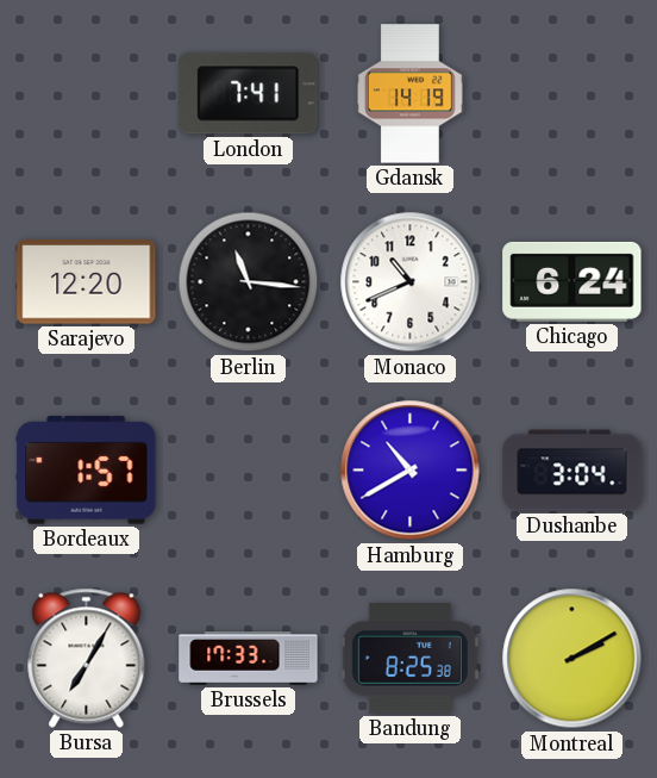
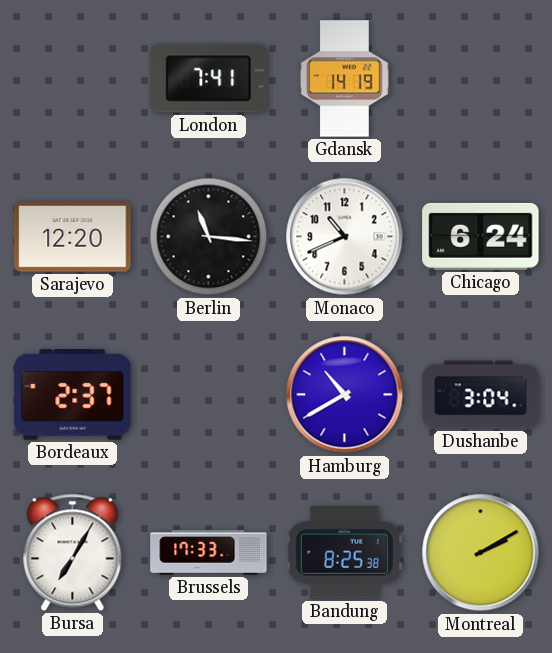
Bordeaux: 1:57 -> 2:37 (73, 395)
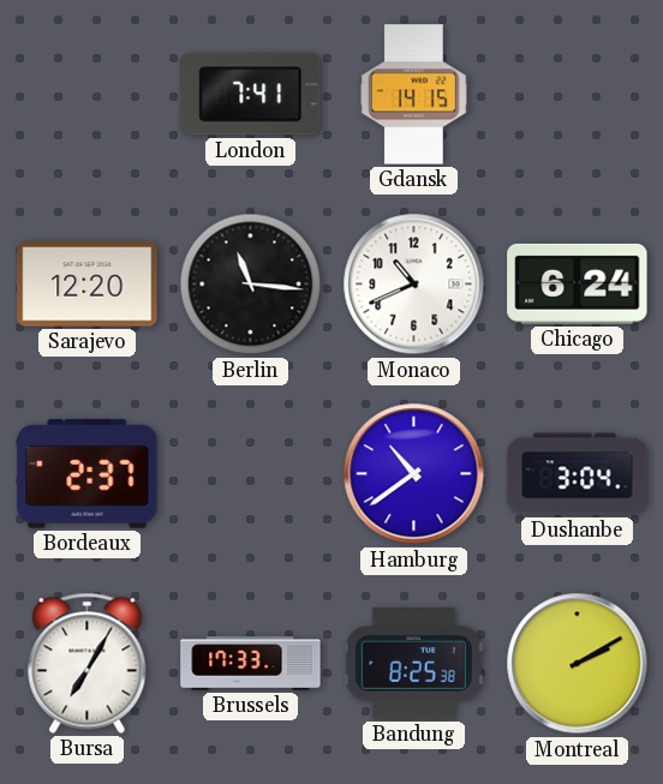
Gdansk: 14:19 -> 14:15 (414, 95)
Hamburg: 10:40 -> 10:39 (414, 474)
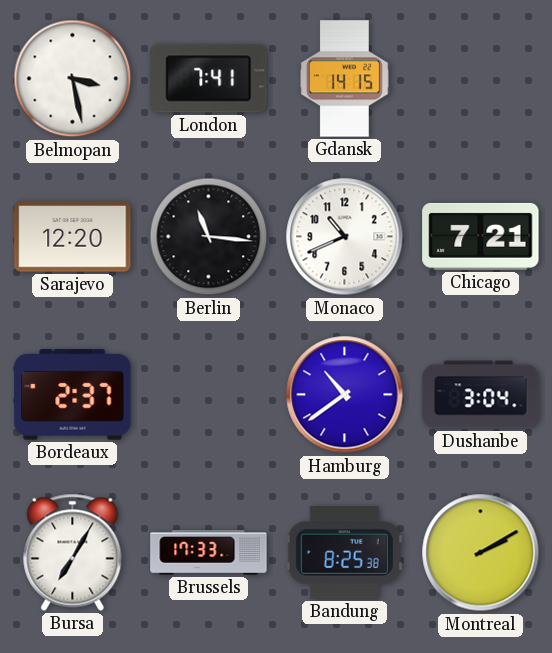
Belmopan: none -> 3:28 (73, 79)
Chicago: 6:24 -> 7:21 (481, 236)
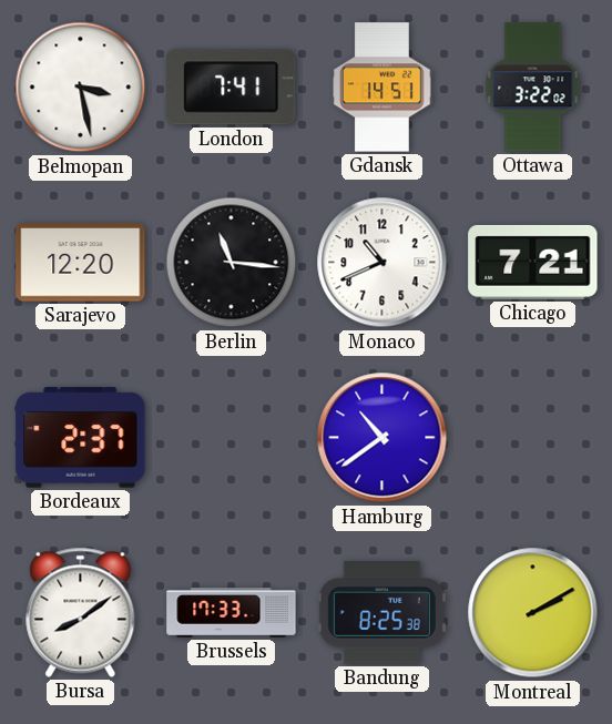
Gdansk: 14:15 -> 14:51 (382, 88)
Ottawa: none -> 3:22 (533, 88)
Dushanbe: 3:04 -> none (481, 395)
Bursa: 7:05 -> 8:09 (81, 612)
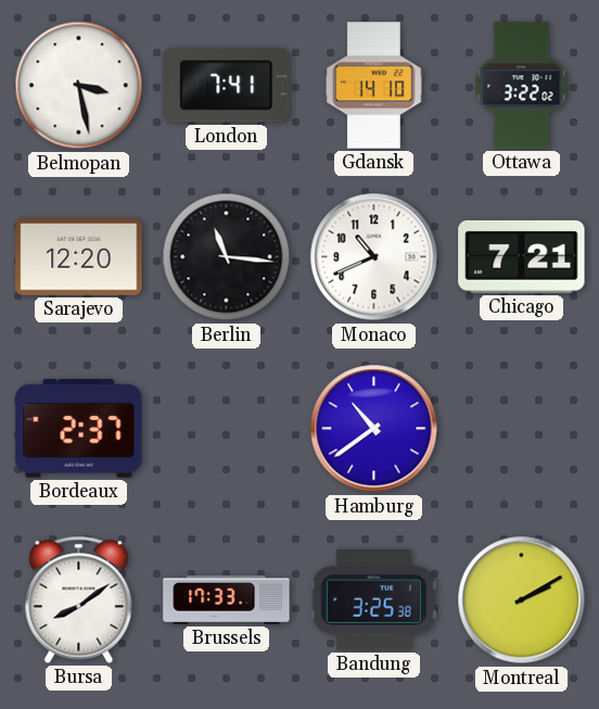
Gdansk: 14:51 -> 14:10 (374, 86)
Bandung: 8:25 -> 3:25 (373, 600)
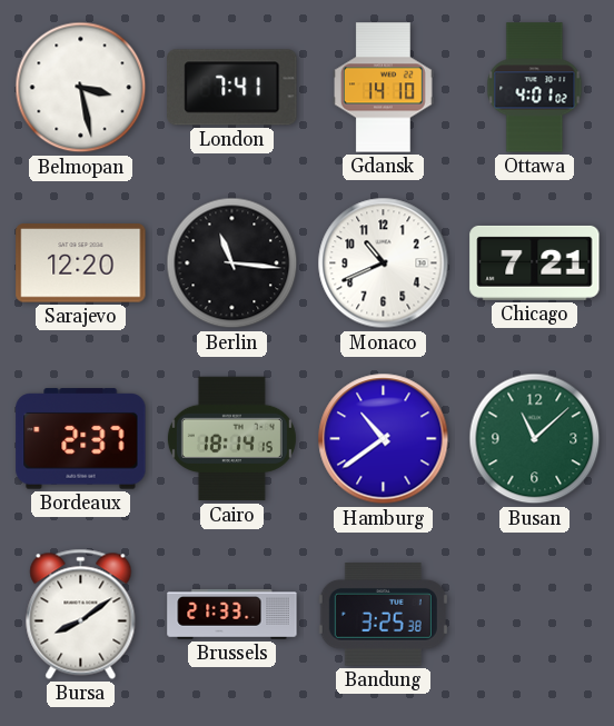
Ottawa: 3:22 -> 4:01 (535, 88)
Cairo: none -> 18:14 (231, 439)
Busan: none -> 11:08 (535, 439)
Brussels: 17:33 -> 21:33 (232, 615)
Montreal: 2:10 -> none (522, 600)
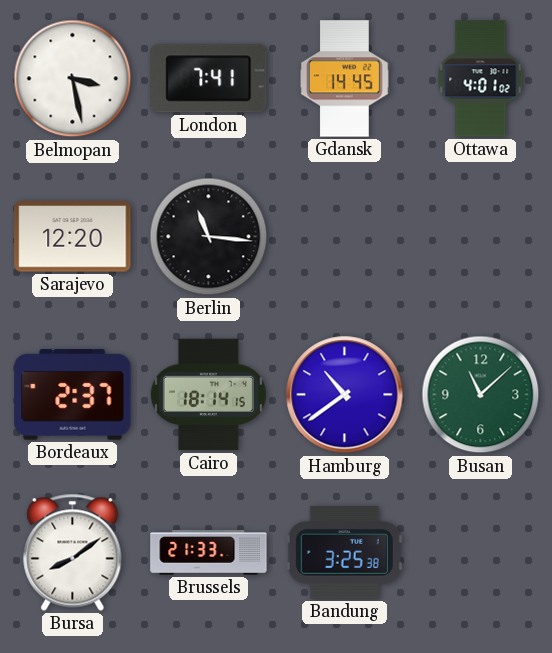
Gdansk: 14:10 -> 14:45 (345, 79)
Monaco: 10:41 -> none (384, 263)
Chicago: 7:21 -> none (535, 262)
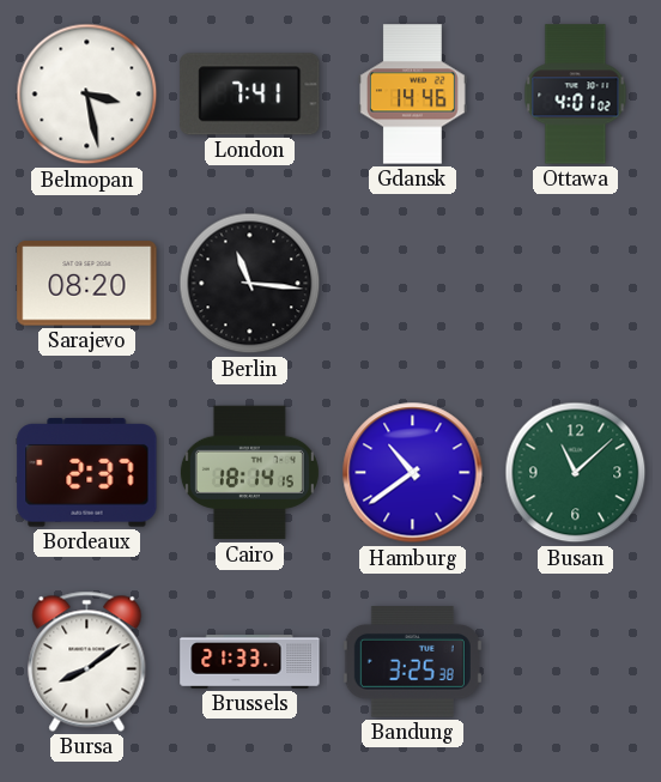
Gdansk: 14:45 -> 14:46 (413, 95)
Sarajevo: 12:20 -> 08:20 (87, 284)
